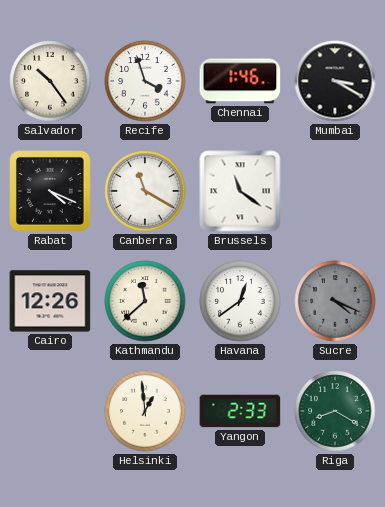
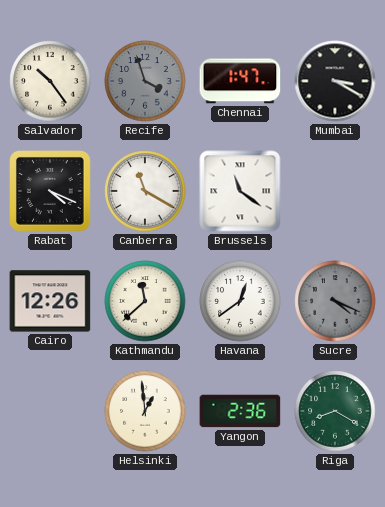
Recife dial: white -> grey (145, 81)
Chennai: 1:46 -> 1:47 (240, 81)
Yangon: 2:33 -> 2:36 (240, 411)
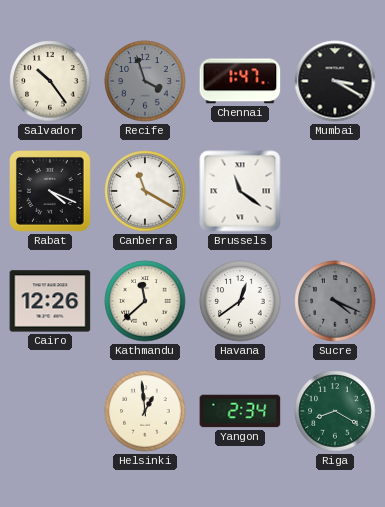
Yangon: 2:36 -> 2:34 (240, 411)
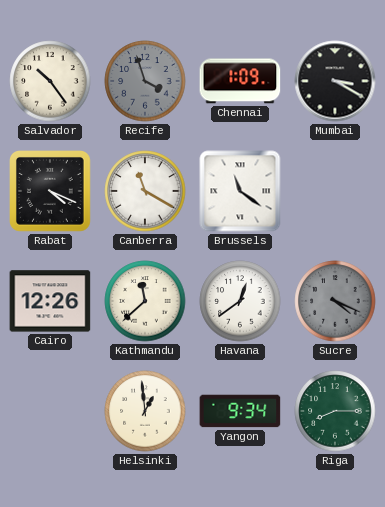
Chennai: 1:47 -> 1:09 (240, 81)
Yangon: 2:34 -> 9:34 (240, 411)
Riga: 8:20 -> 8:15 (335, 411)
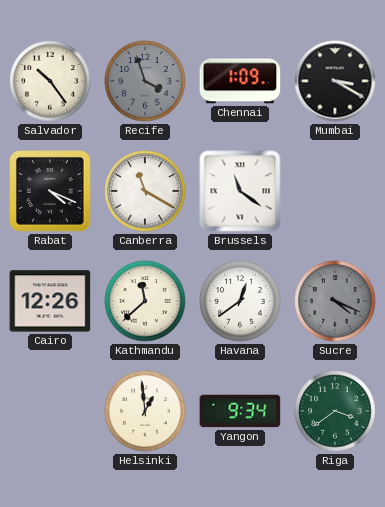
Riga: 8:15 -> 3:39 (335, 411)
